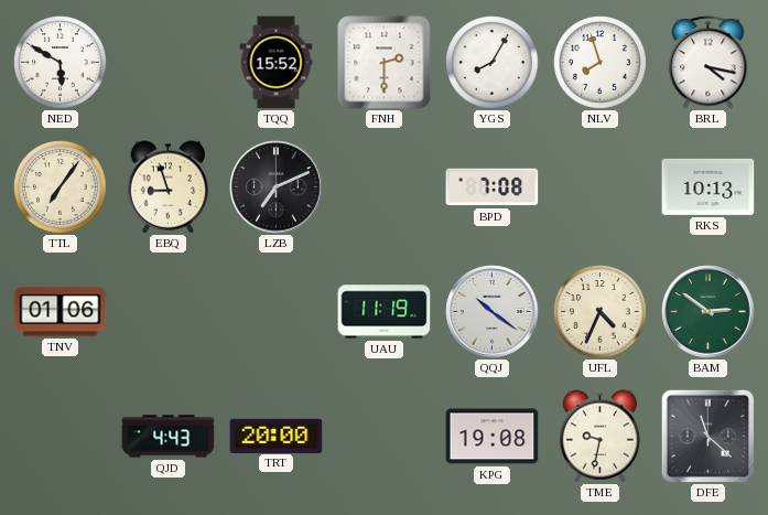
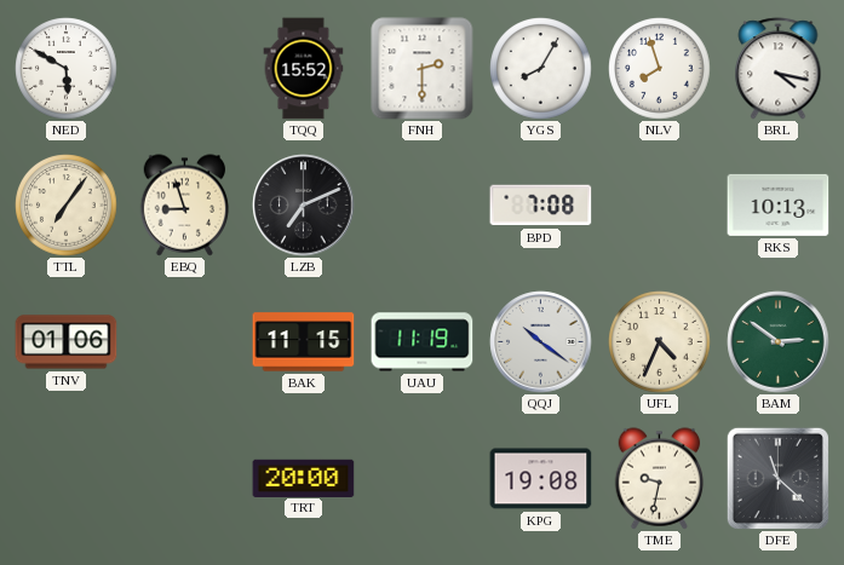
BAK: none -> 11:15 (304, 342)
QJD: 4:43 -> none (169, 437)
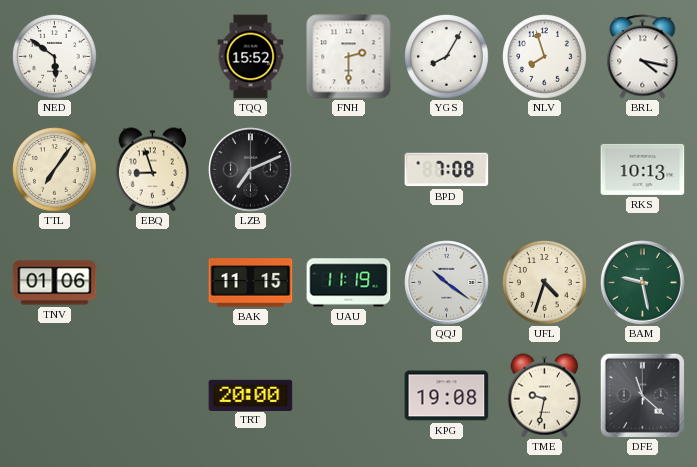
NED: 5:50 -> 5:51 (55, 57)
UFL: 4:34 -> 4:33 (545, 283)
BAM: 2:51 -> 9:28 (643, 283)
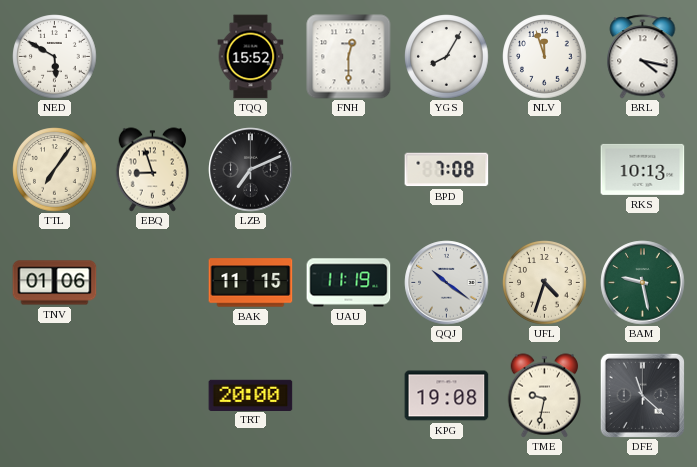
NED: 5:51 -> 5:50 (55, 57)
FNH: 2:30 -> 12:30 (349, 57)
NLV: 7:57 -> 11:57 (545, 57)
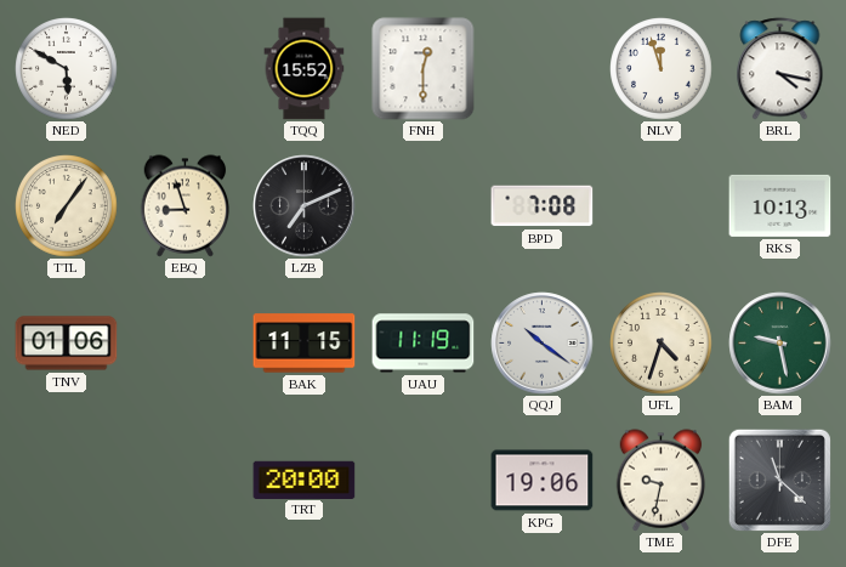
YGS: 8:05 -> none (447, 57)
KPG: 19:08 -> 19:06 (543, 481)
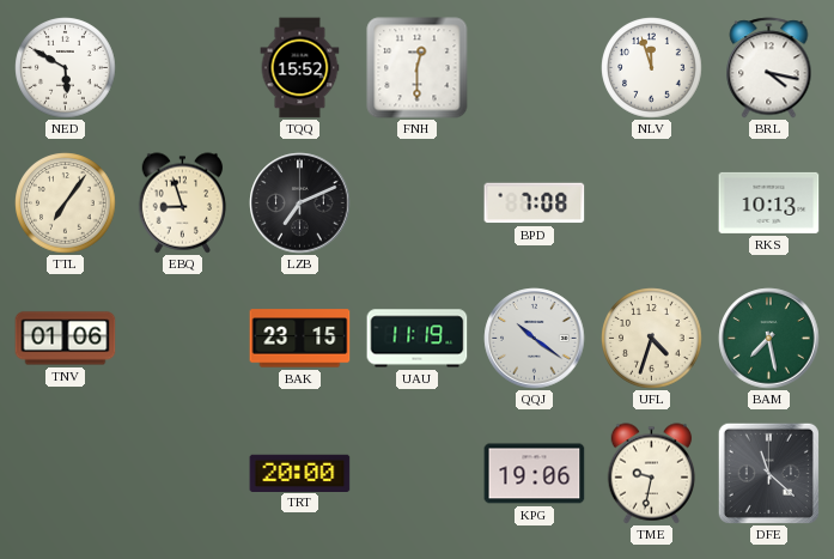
BAK: 11:15 -> 23:15 (300, 339)
BAM: 9:28 -> 7:28 (769, 339)
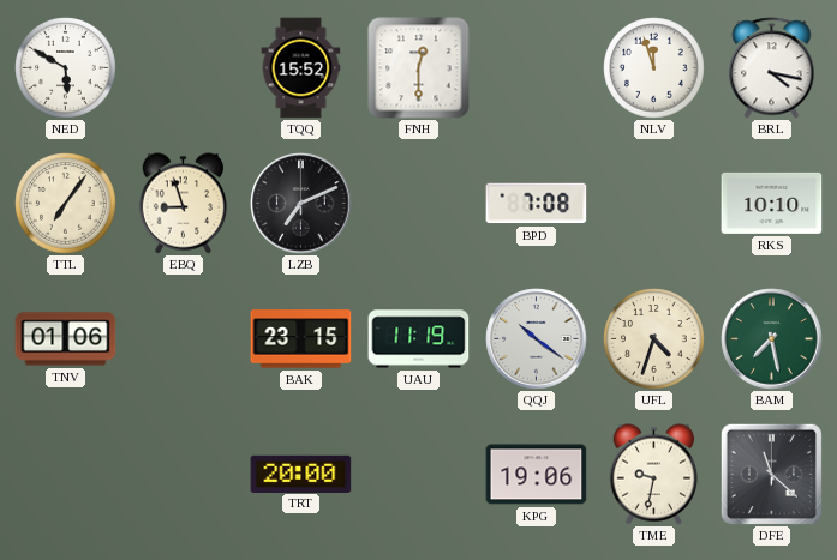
RKS: 10:13 -> 10:10 (772, 203)
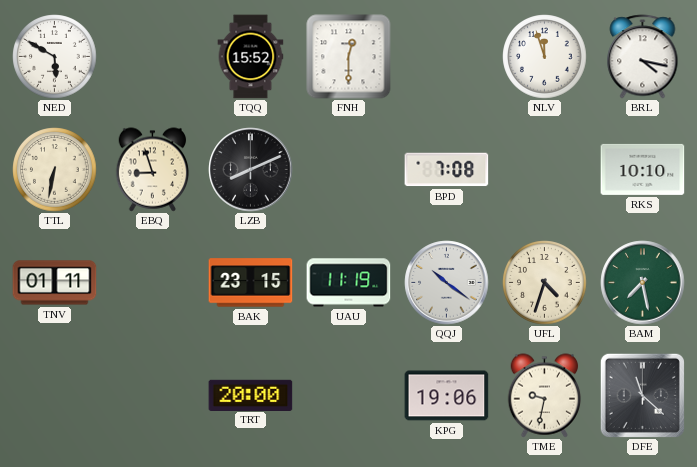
TTL: 7:06 -> 6:32 (55, 170)
LZB: 7:11 -> 8:11 (251, 170)
TNV: 01:06 -> 01:11 (55, 283)
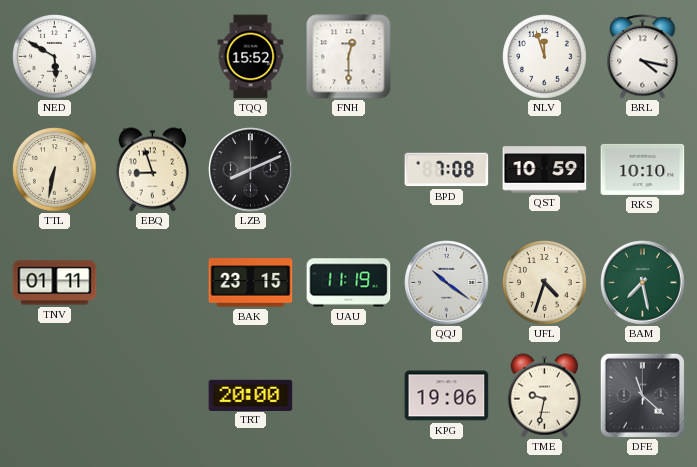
QST: none -> 10:59 (545, 170)
